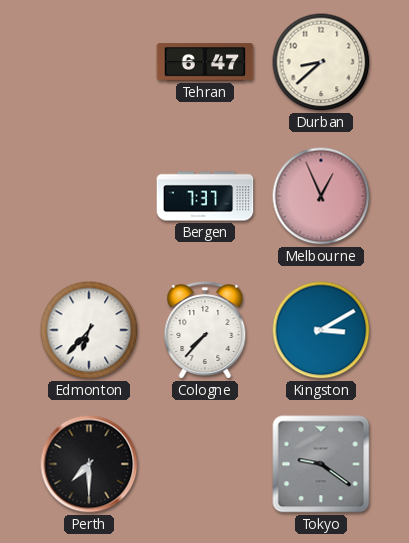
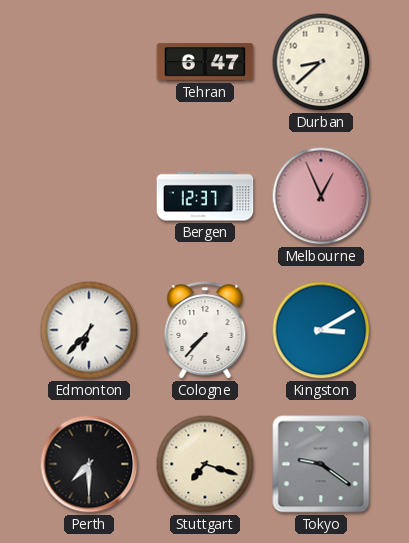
Bergen: 7:37 -> 12:37 (205, 196)
Stuttgart: none -> 7:18 (205, 464)
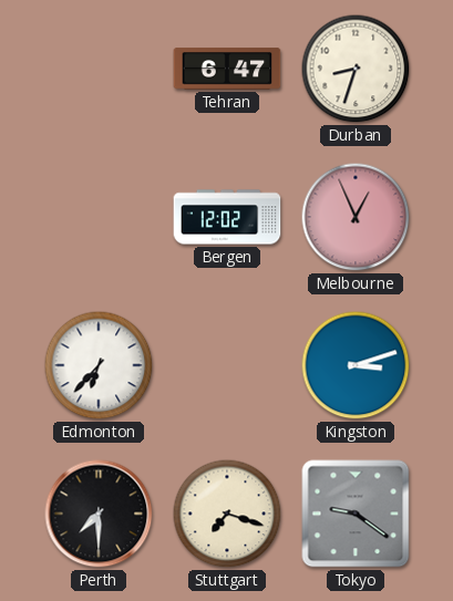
Durban: 8:38 -> 8:33 (356, 69)
Bergen: 12:37 -> 12:02 (227, 217)
Cologne: 7:37 -> none (205, 331)
Kingston: 3:10 -> 3:12 (356, 365)
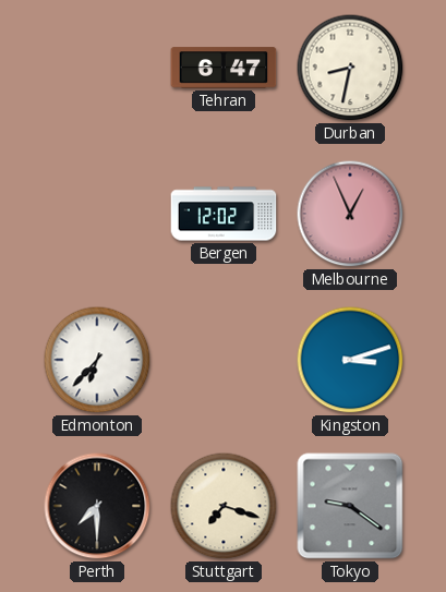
Durban: 8:33 -> 8:32 (350, 68)
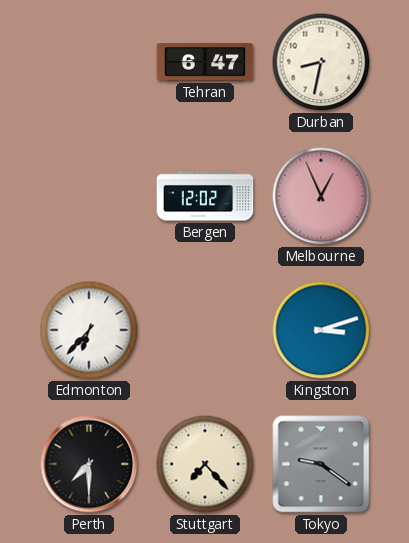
Stuttgart: 7:18 -> 7:23 (205, 464)
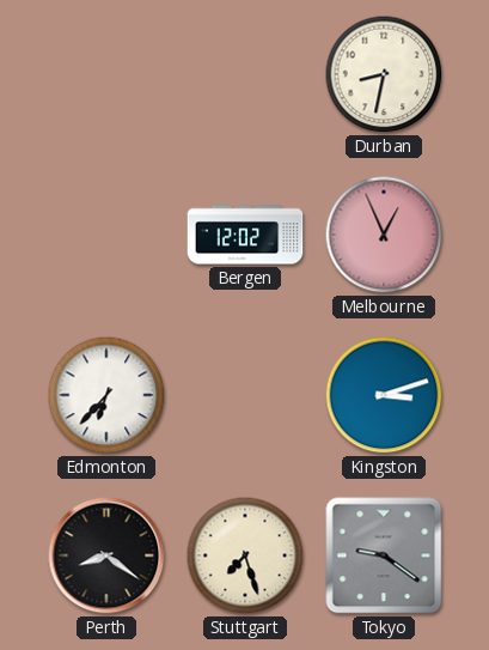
Tehran: 6:47 -> none (205, 62)
Perth: 7:30 -> 8:21 (106, 555)
Stuttgart: 7:23 -> 7:27 (245, 555)
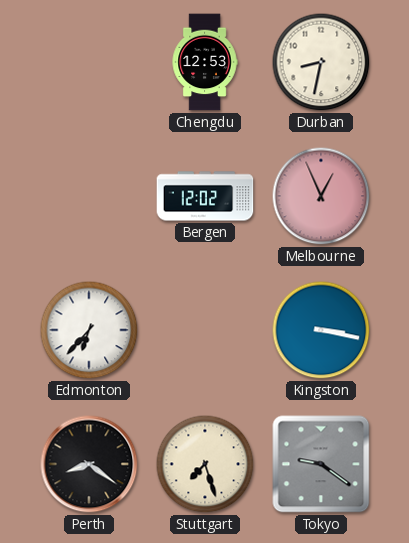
Chengdu: none -> 12:53 (205, 62)
Kingston: 3:12 -> 3:17 (321, 330)
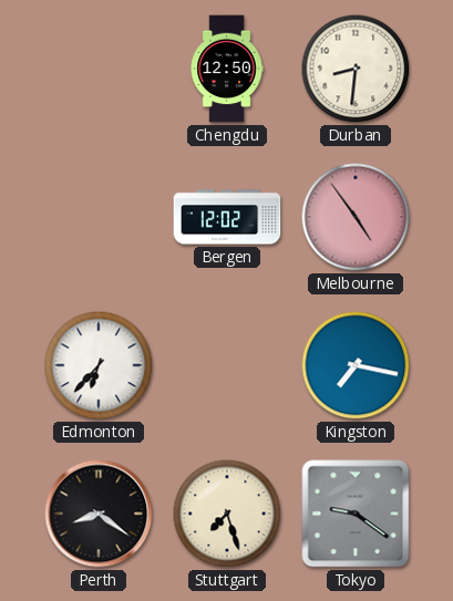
Chengdu: 12:53 -> 12:50 (227, 69)
Durban: 8:32 -> 8:31 (356, 69)
Melbourne: 12:56 -> 4:54 (356, 217)
Kingston: 3:17 -> 7:17 (356, 365)
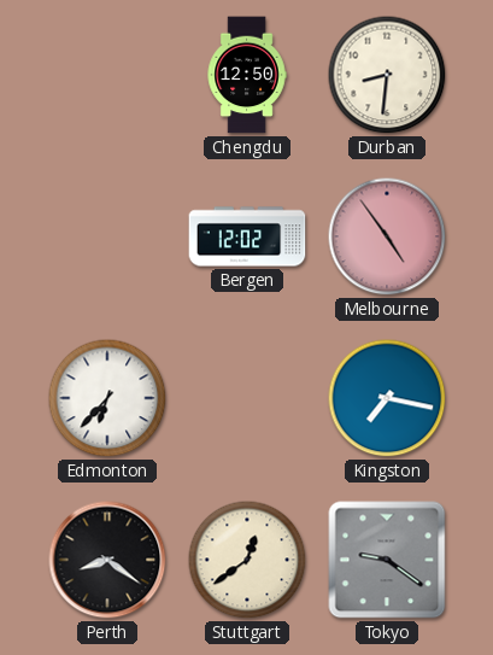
Stuttgart: 7:27 -> 12:39 (247, 560)
